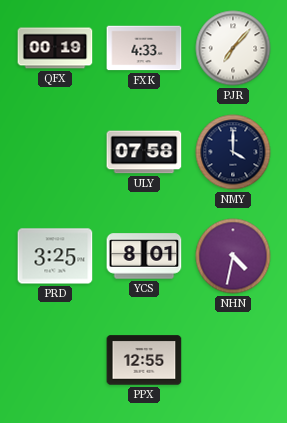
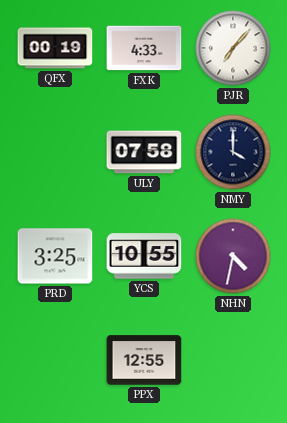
YCS: 8:01 -> 10:55 (144, 256)
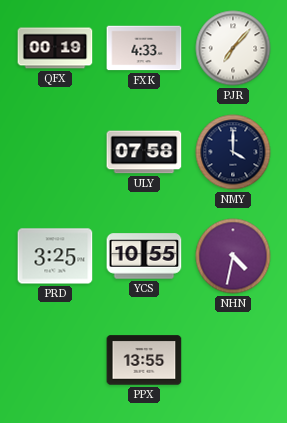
PPX: 12:55 -> 13:55 (144, 360)
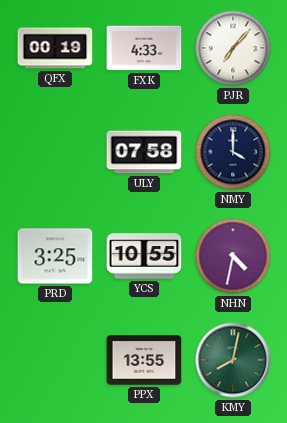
KMY: none -> 8:02 (233, 360)
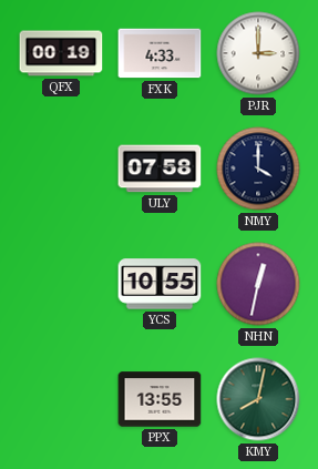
PJR: 7:07 -> 3:00 (258, 53)
PRD: 3:25 -> none (55, 256)
NHN: 4:32 -> 12:32 (258, 284)
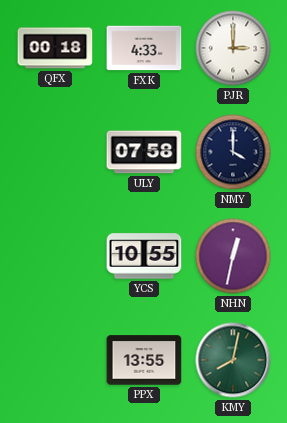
QFX: 00:19 -> 00:18 (55, 48)
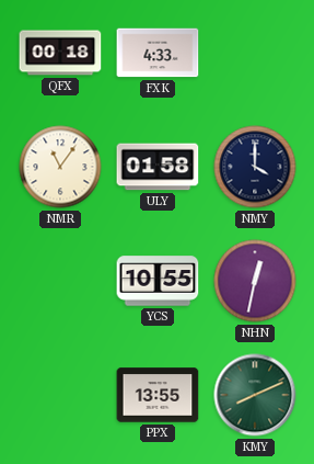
PJR: 3:00 -> none (233, 48)
NMR: none -> 11:06 (60, 167)
ULY: 07:58 -> 01:58 (158, 167)
KMY: 8:02 -> 8:11 (255, 395)
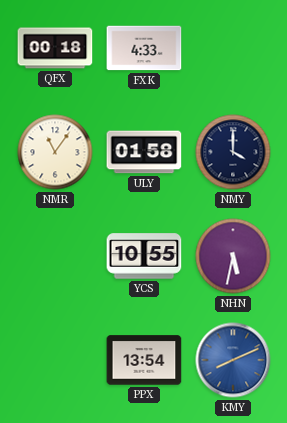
NHN: 12:32 -> 5:32 (233, 256)
PPX: 13:55 -> 13:54 (144, 360)
KMY dial: green -> blue (233, 360)
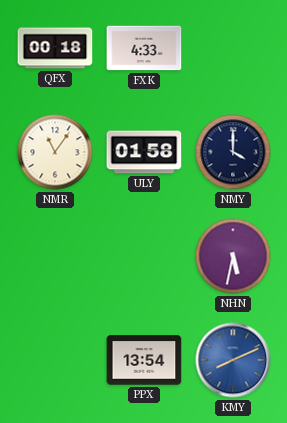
YCS: 10:55 -> none (144, 256)
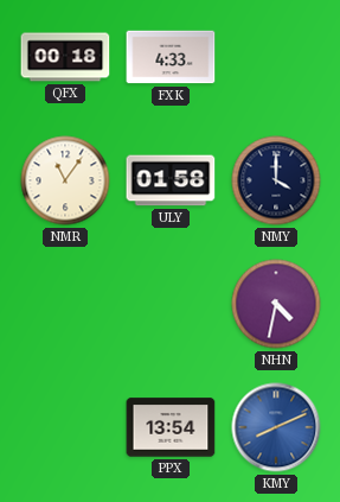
NHN: 5:32 -> 4:32 (276, 304)
